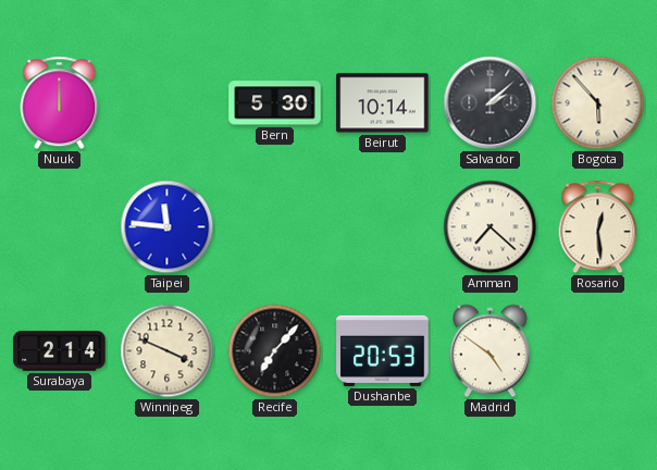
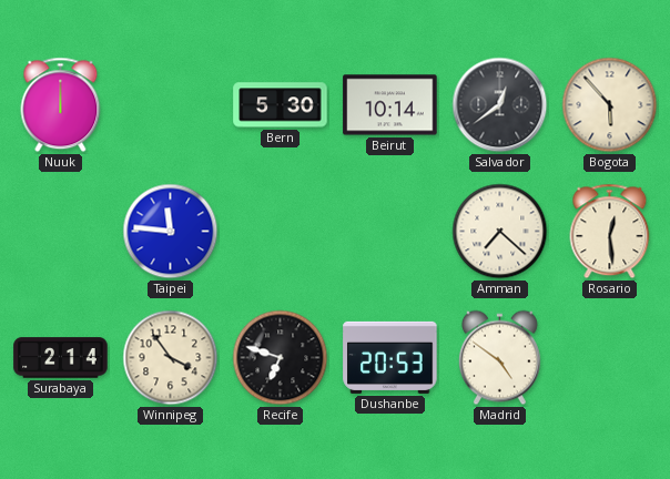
Salvador: 2:08 -> 12:39 (500, 105)
Winnipeg: 3:49 -> 3:54 (171, 358)
Recife: 7:07 -> 6:48 (281, 358)
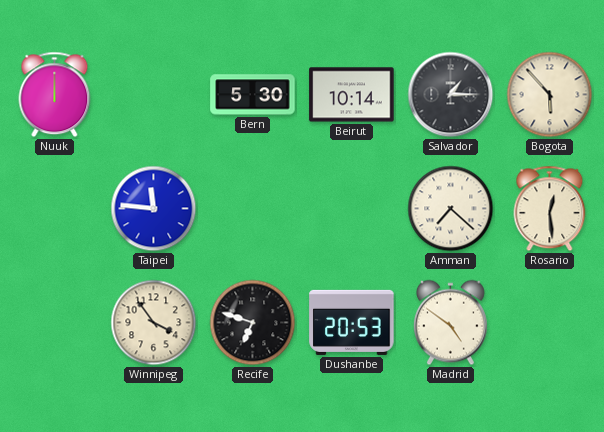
Salvador: 12:39 -> 1:15 (451, 95)
Surabaya: 2:14 -> none (61, 358)
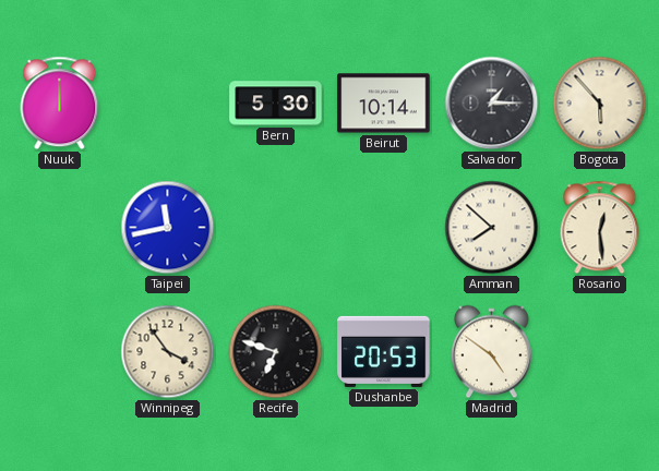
Taipei: 11:46 -> 11:43 (168, 228)
Amman: 7:22 -> 7:52 (492, 228)
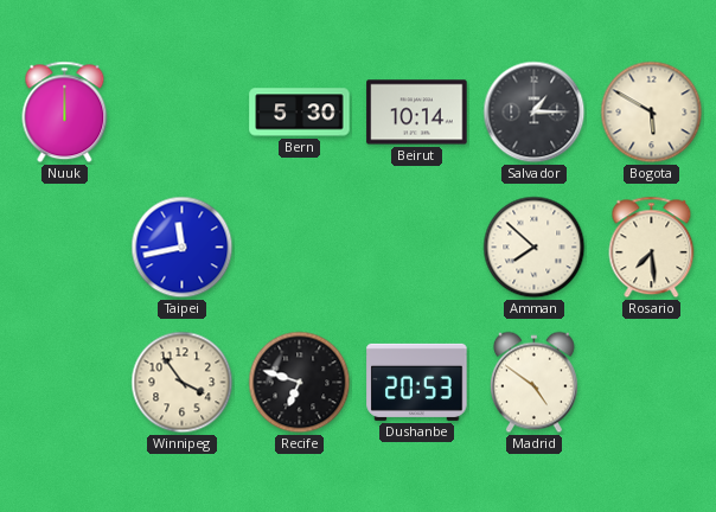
Bogota: 5:53 -> 5:50 (652, 113)
Rosario: 12:29 -> 7:29 (652, 248)
